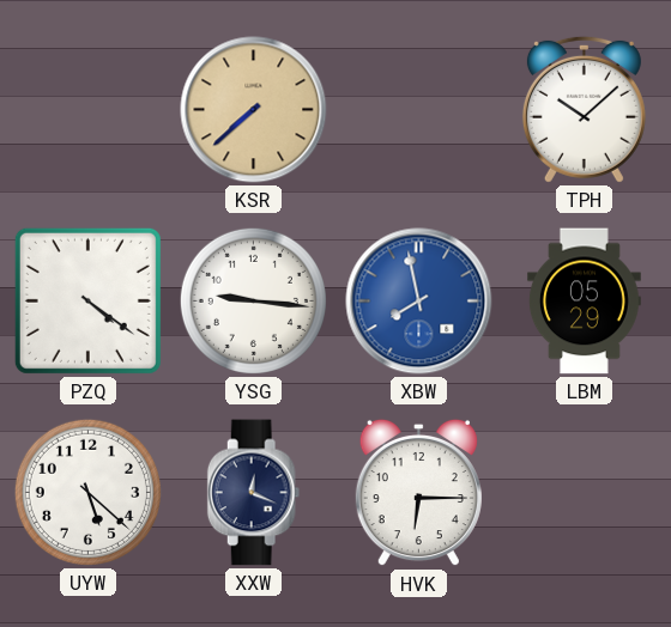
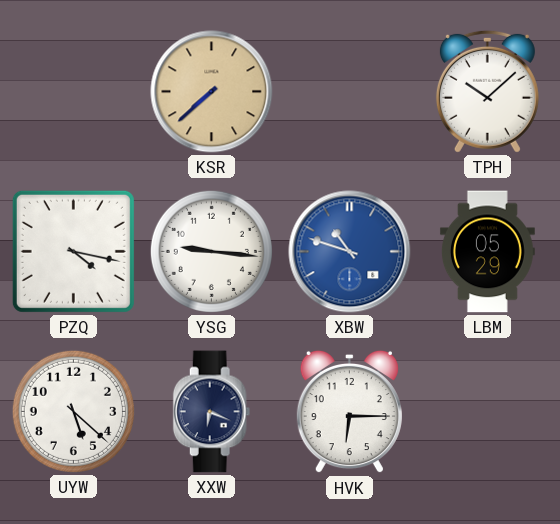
PZQ: 4:21 -> 4:17 (73, 251)
XBW: 7:58 -> 10:48 (350, 252)
XXW: 12:19 -> 6:19 (212, 412)
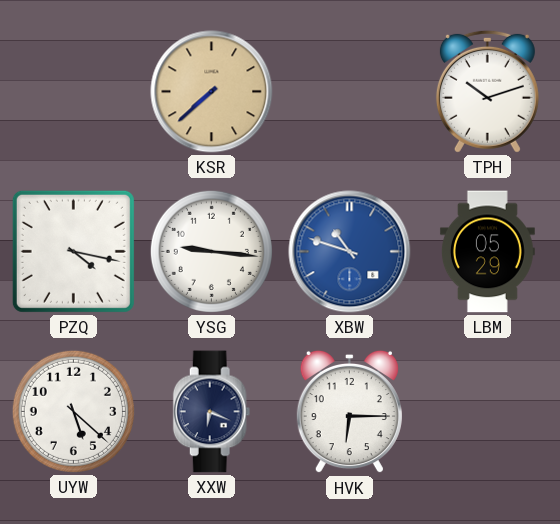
TPH: 10:08 -> 10:12 (487, 91)
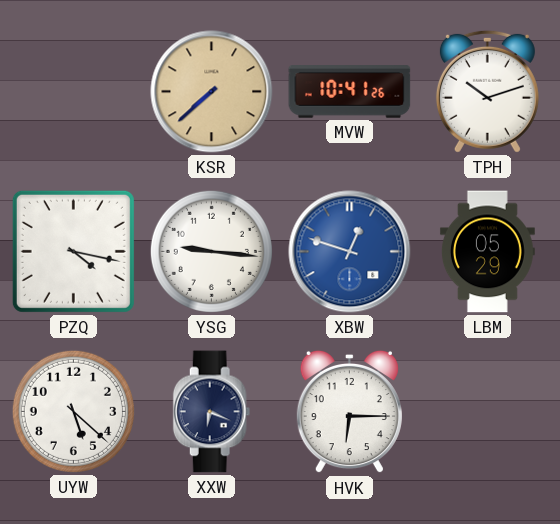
MVW: none -> 10:41 (350, 92)
XBW: 10:48 -> 12:48 (350, 252)
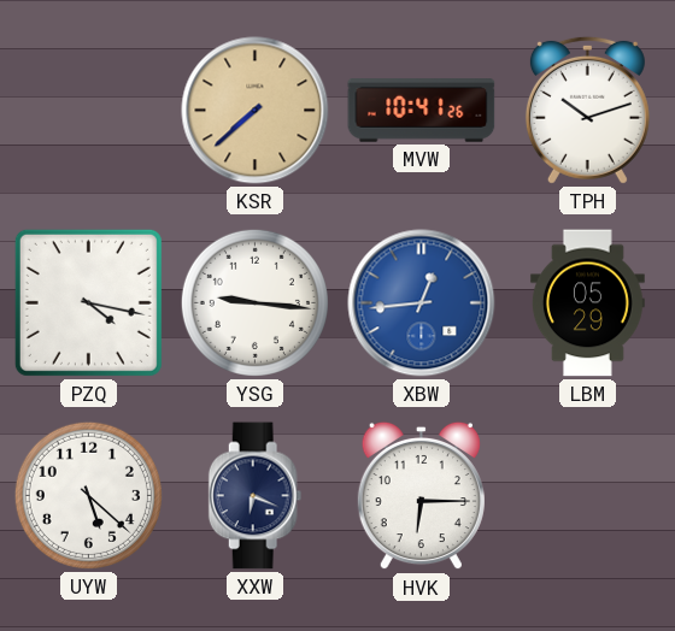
XBW: 12:48 -> 12:44 (422, 303)
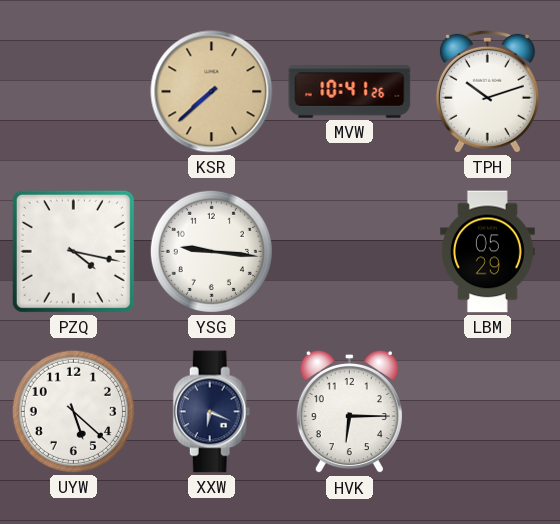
XBW: 12:44 -> none (422, 303)
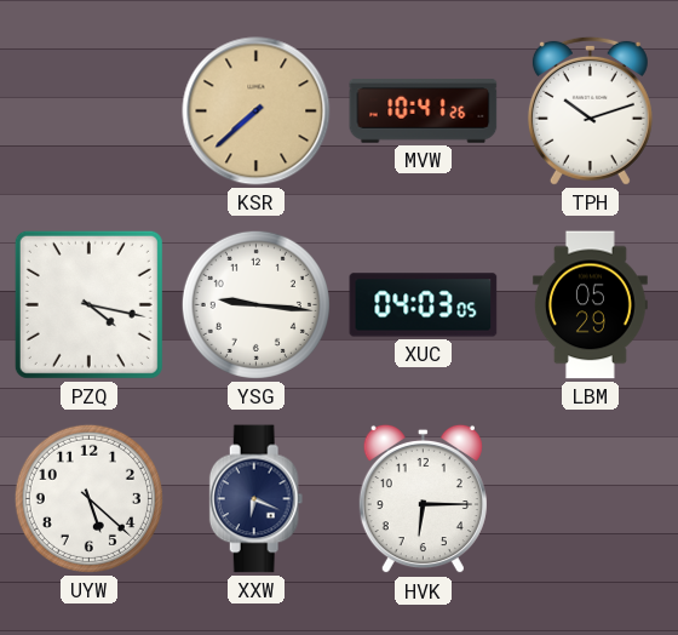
XUC: none -> 04:03 (424, 305)
